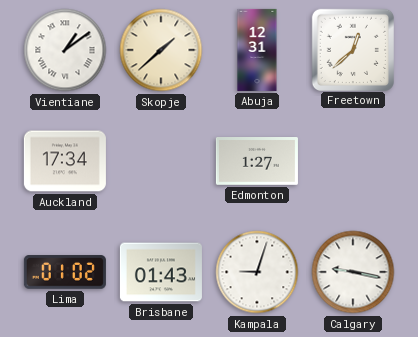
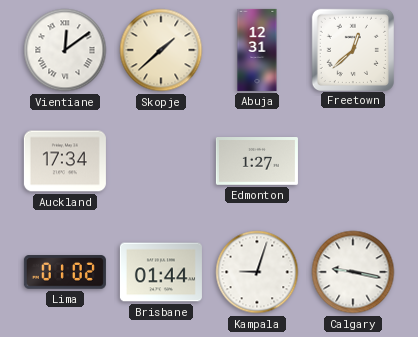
Vientiane: 1:09 -> 12:09 (65, 50)
Brisbane: 01:43 -> 01:44 (161, 272)
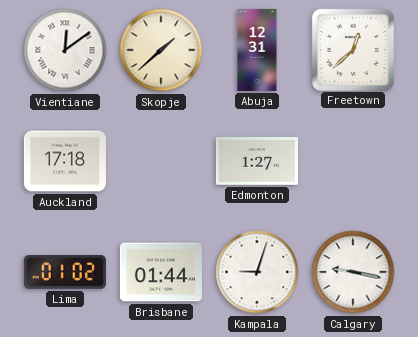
Auckland: 17:34 -> 17:18 (65, 161)
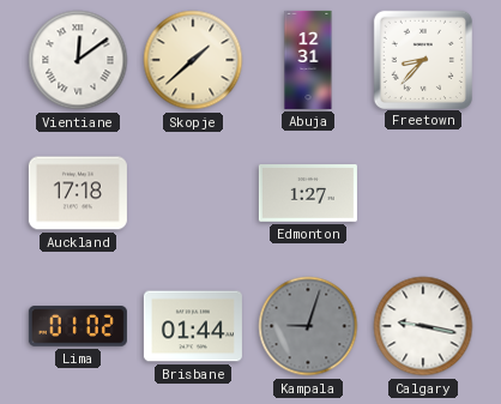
Freetown: 12:38 -> 8:37 (422, 59)
Kampala dial: white -> grey (308, 326)
